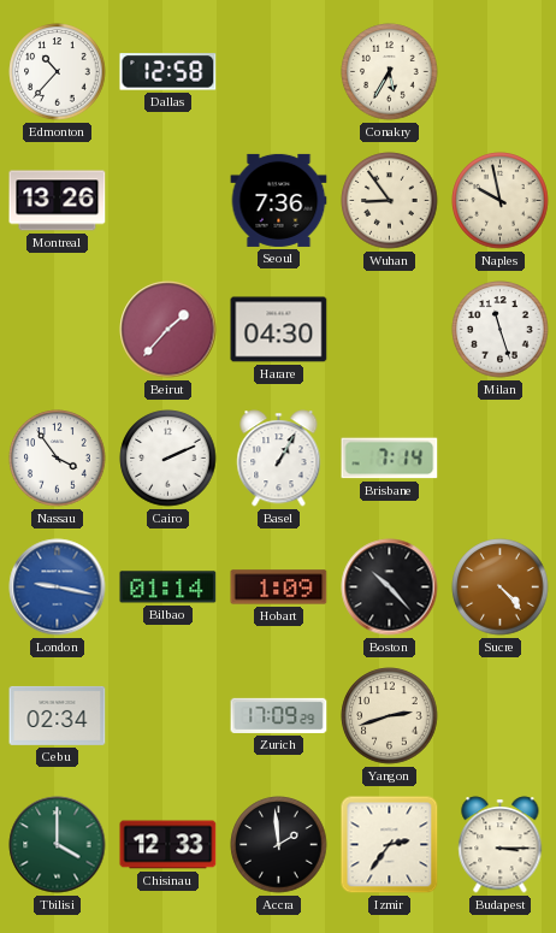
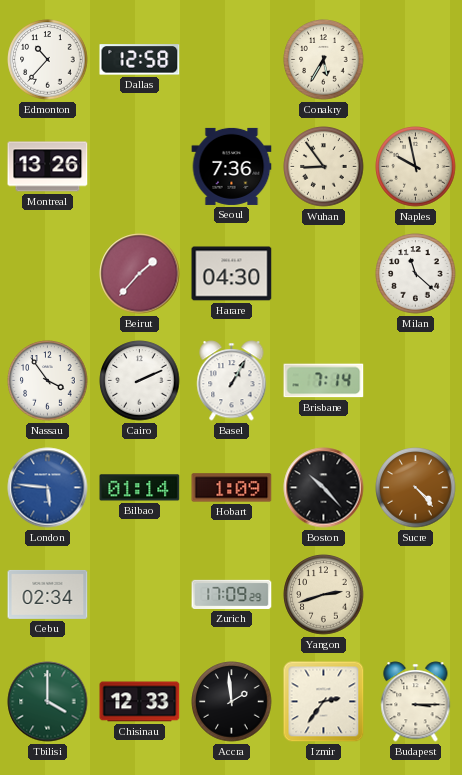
Milan: 11:27 -> 11:22 (416, 274)
London: 9:17 -> 5:46 (48, 488)
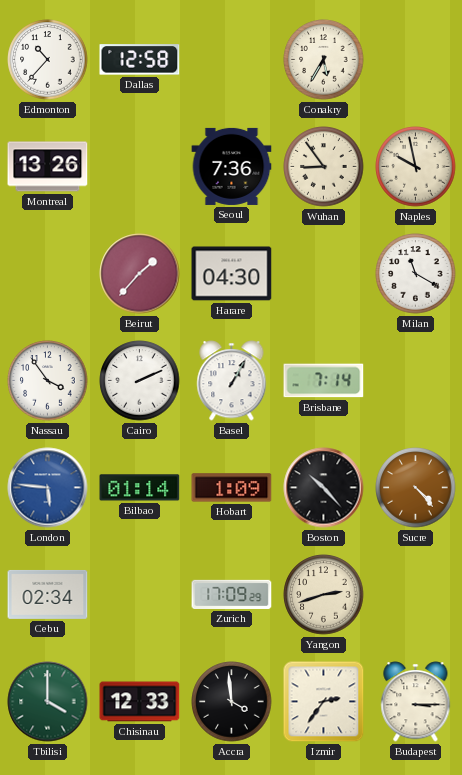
Milan: 11:22 -> 11:20 (416, 274)
Accra: 1:59 -> 3:59 (232, 702)
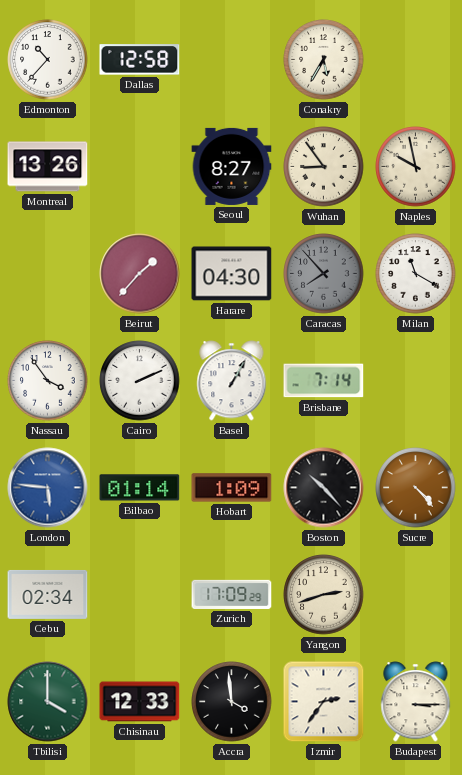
Seoul: 7:36 -> 8:27 (232, 166)
Caracas: none -> 7:53 (324, 274)
